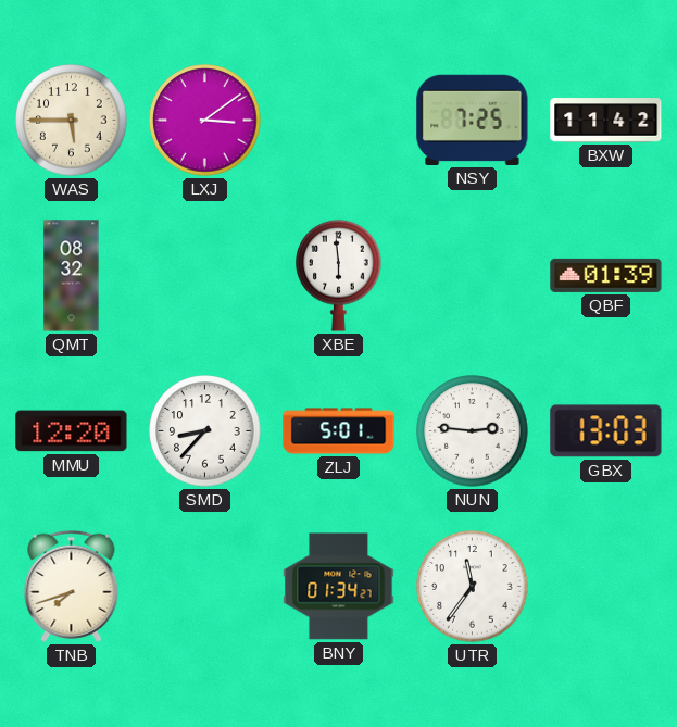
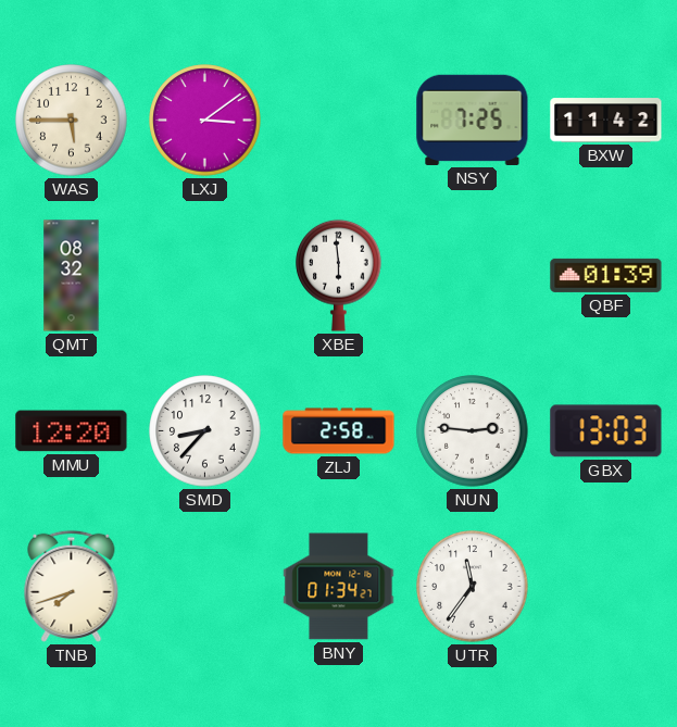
ZLJ: 5:01 -> 2:58 (339, 431)
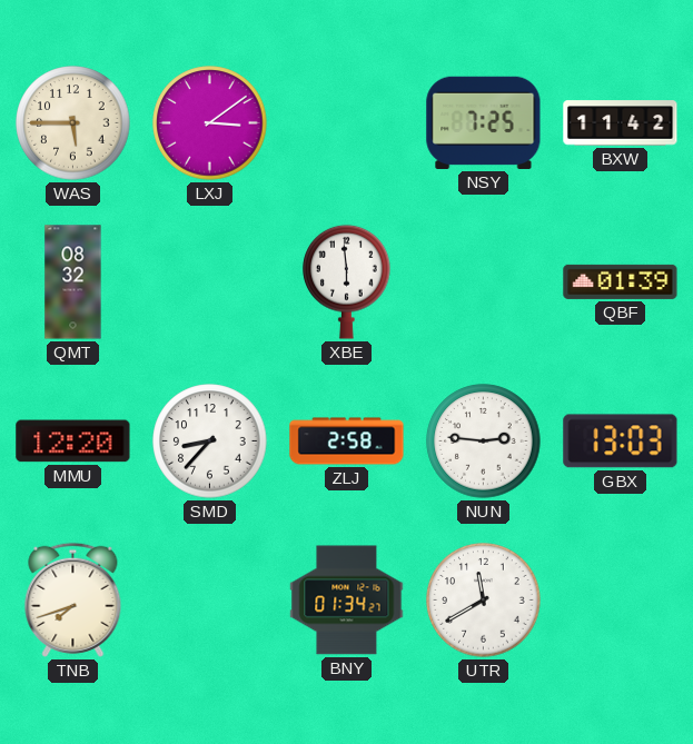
UTR: 11:36 -> 11:40 (484, 601)
